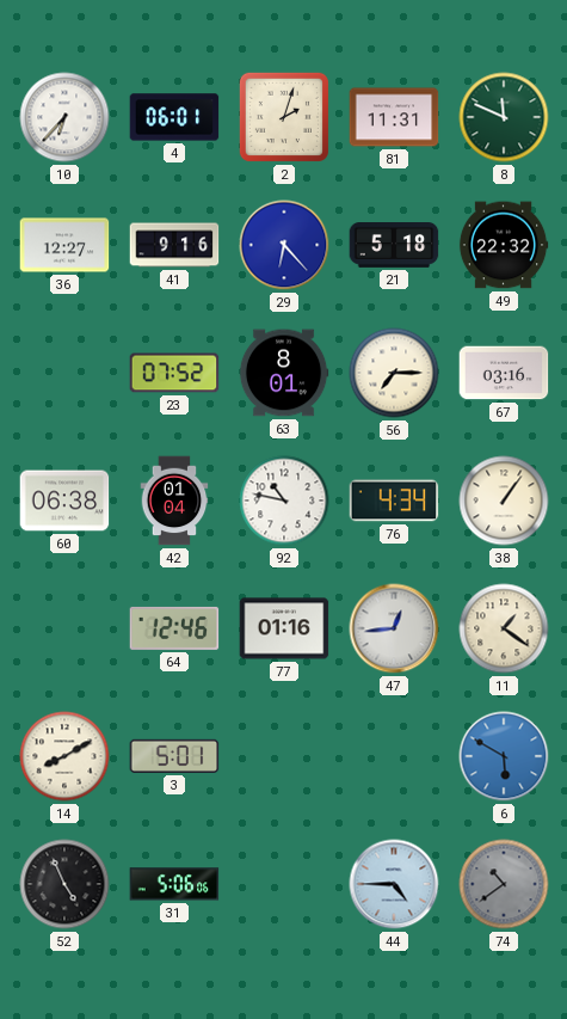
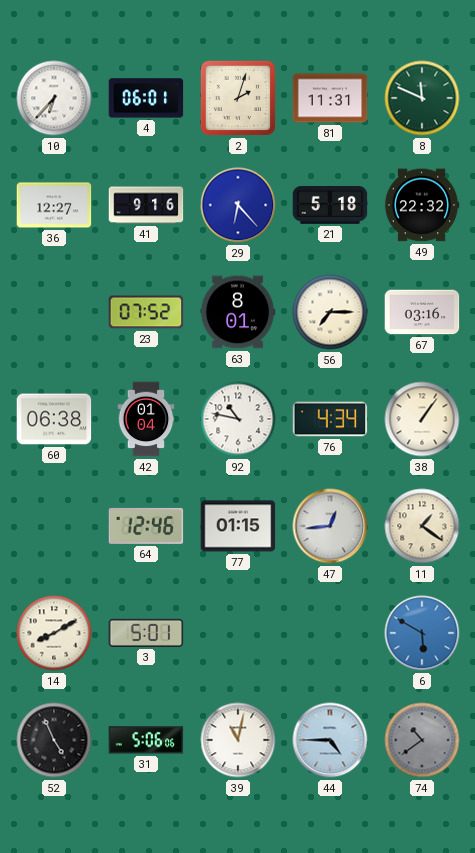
77: 01:16 -> 01:15 (238, 526)
39: none -> 11:02 (238, 740)
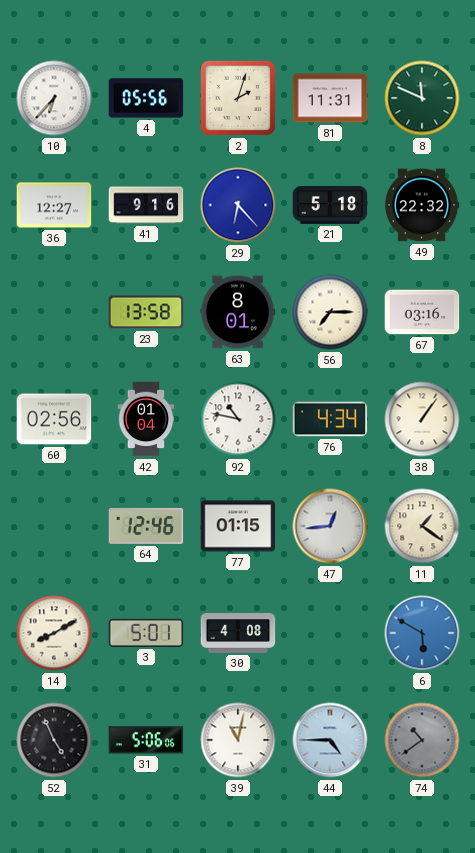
4: 06:01 -> 05:56 (146, 98)
23: 07:52 -> 13:58 (146, 312)
60: 06:38 -> 02:56 (54, 419)
30: none -> 4:08 (238, 634)
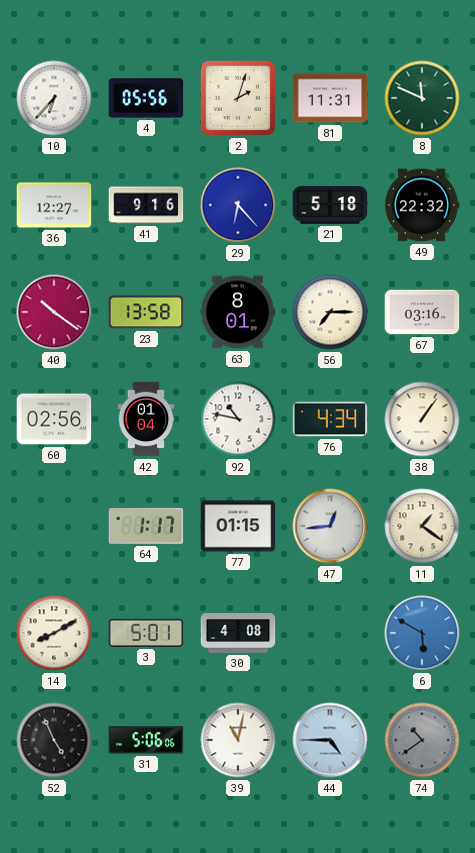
40: none -> 10:21 (54, 312)
64: 12:46 -> 1:17 (146, 526)
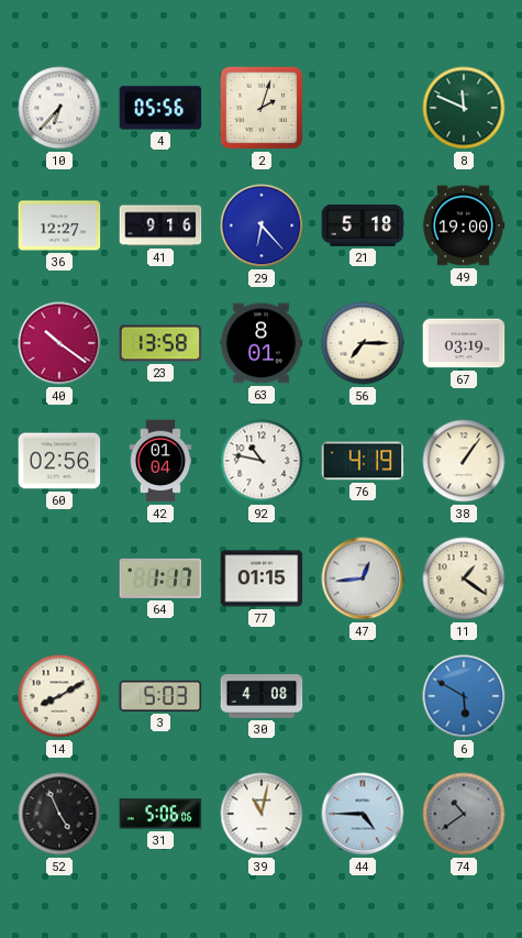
81: 11:31 -> none (330, 98)
49: 22:32 -> 19:00 (464, 225)
67: 03:16 -> 03:19 (464, 343)
76: 4:34 -> 4:19 (363, 461)
3: 5:01 -> 5:03 (160, 696)
